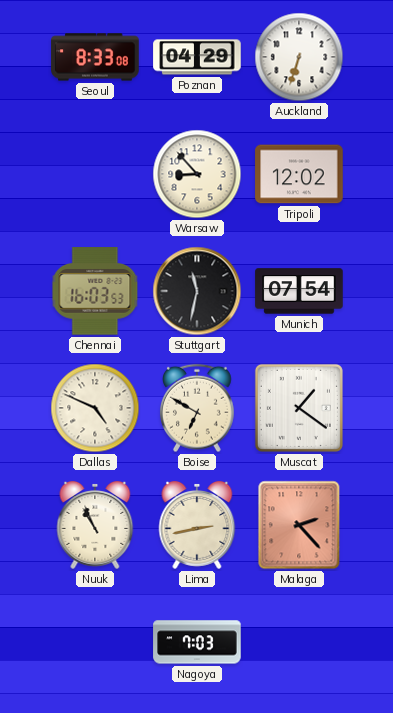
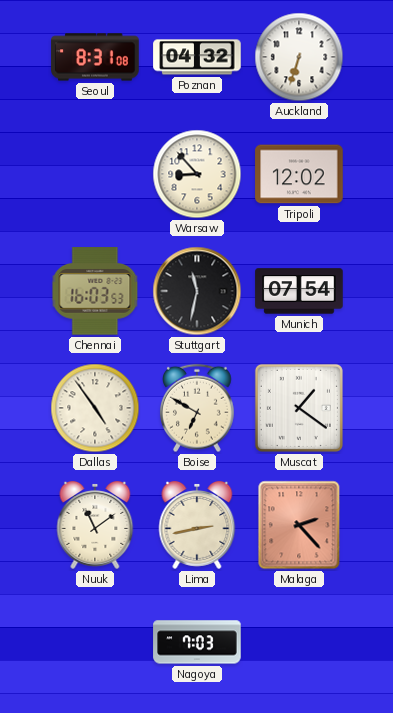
Seoul: 8:33 -> 8:31 (95, 57)
Poznan: 04:29 -> 04:32 (197, 57)
Dallas: 4:49 -> 4:54 (95, 408)
Nuuk: 10:56 -> 11:09 (95, 525)
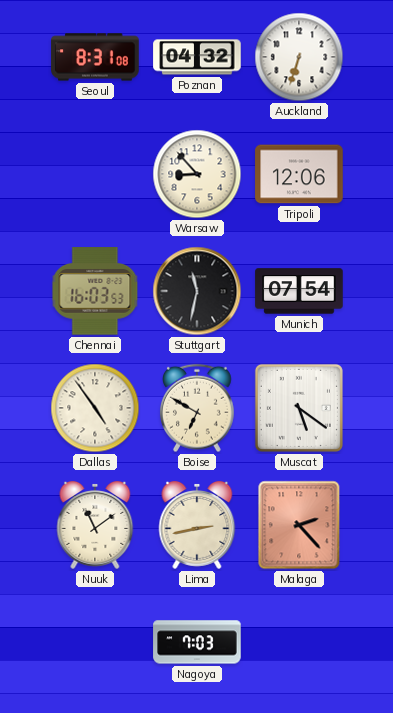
Tripoli: 12:02 -> 12:06 (299, 174)
Muscat: 1:21 -> 5:21 (299, 408)
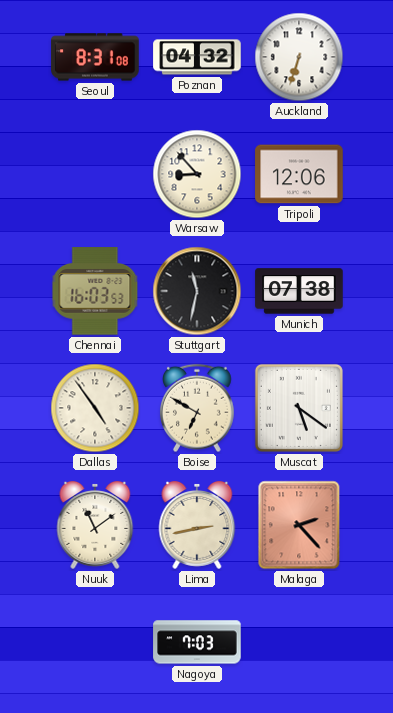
Munich: 07:54 -> 07:38 (299, 291)
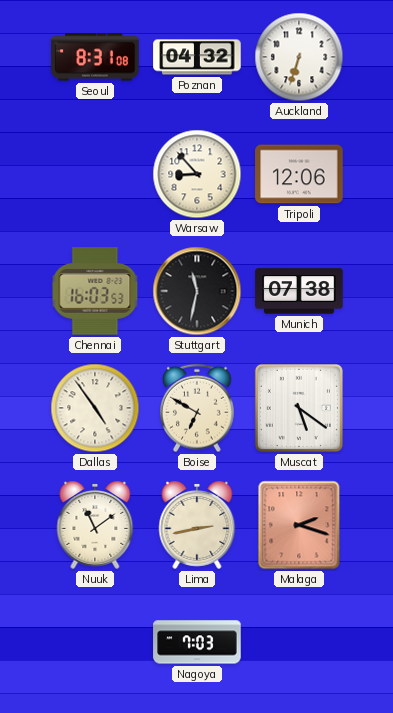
Malaga: 2:23 -> 2:18 (299, 525)
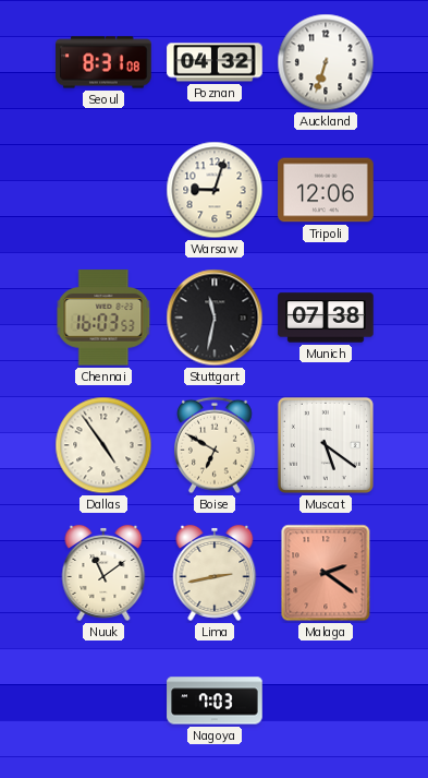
Warsaw: 8:53 -> 9:03 (215, 190)
Malaga: 2:18 -> 2:21 (326, 573)
